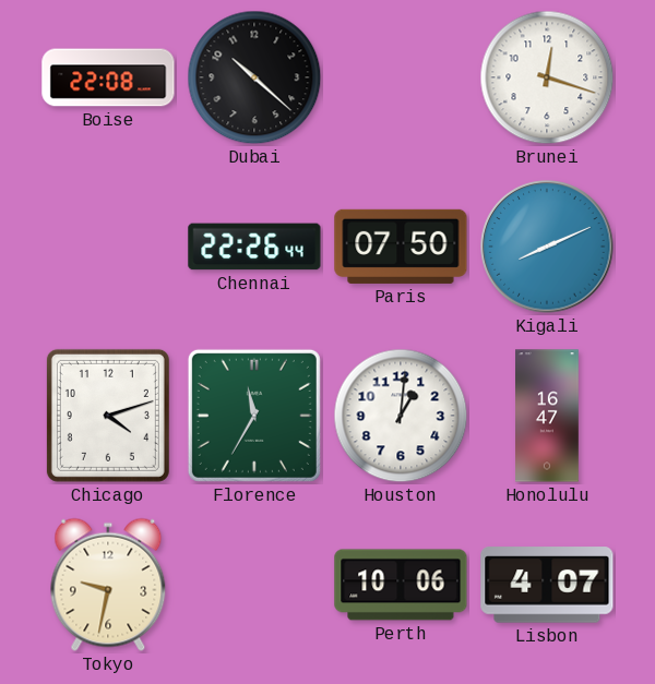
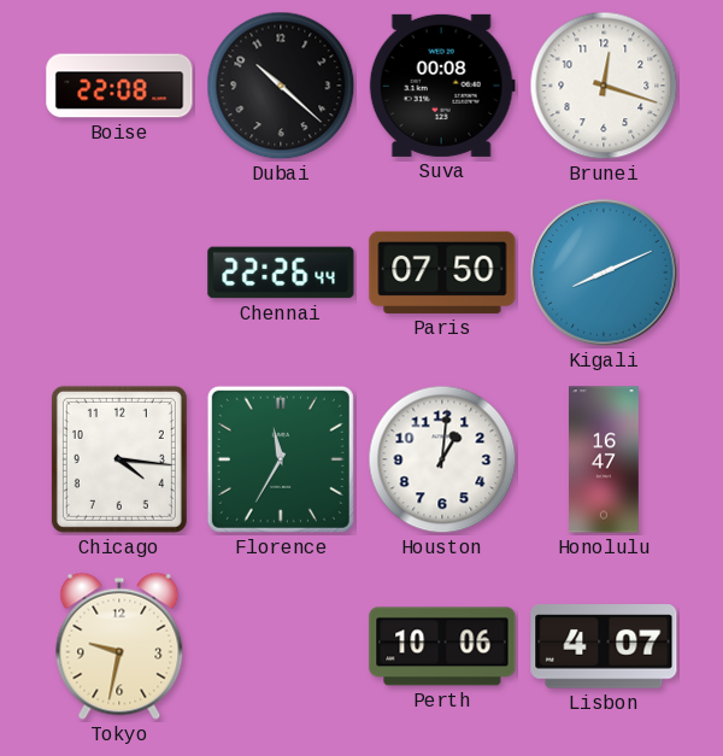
Suva: none -> 00:08 (442, 86)
Chicago: 4:12 -> 4:16 (119, 459)
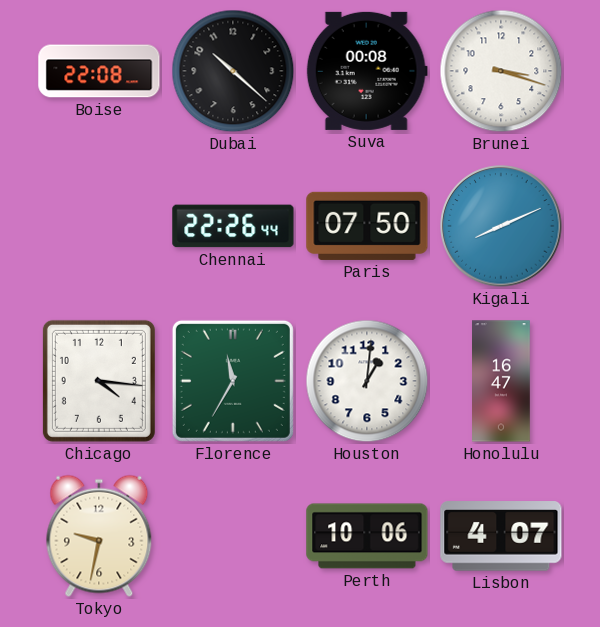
Brunei: 12:18 -> 3:18 (501, 71)
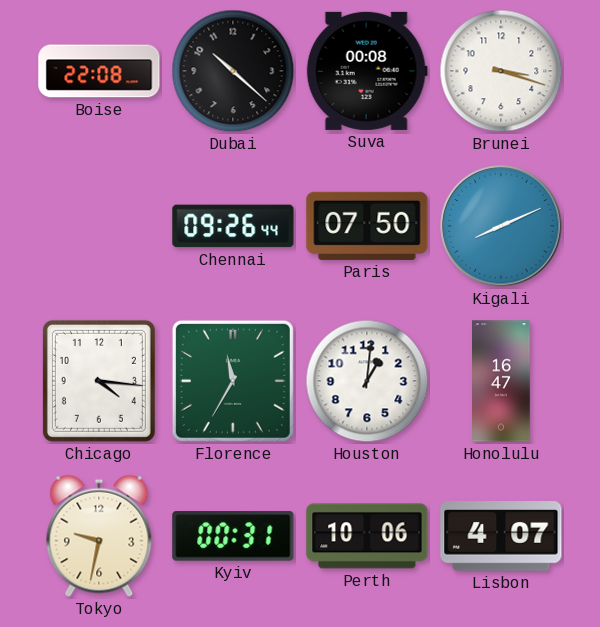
Chennai: 22:26 -> 09:26 (233, 226)
Kyiv: none -> 00:31 (233, 536)
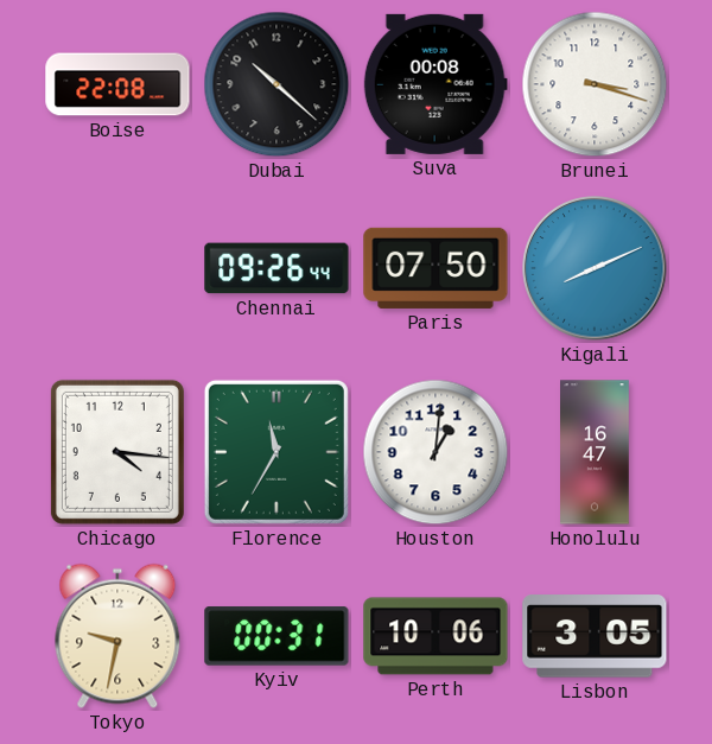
Lisbon: 4:07 -> 3:05 (595, 636)
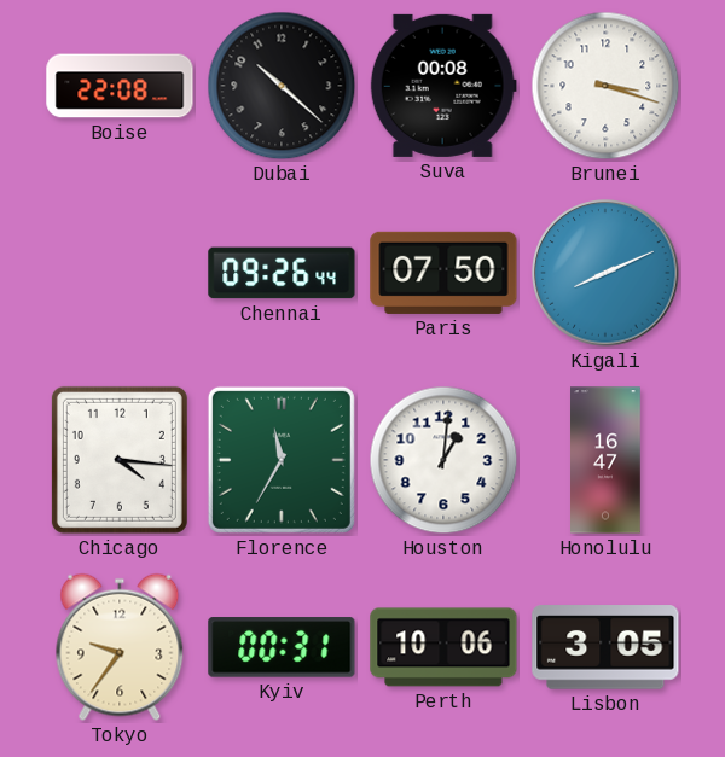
Tokyo: 9:32 -> 9:36 (120, 647)
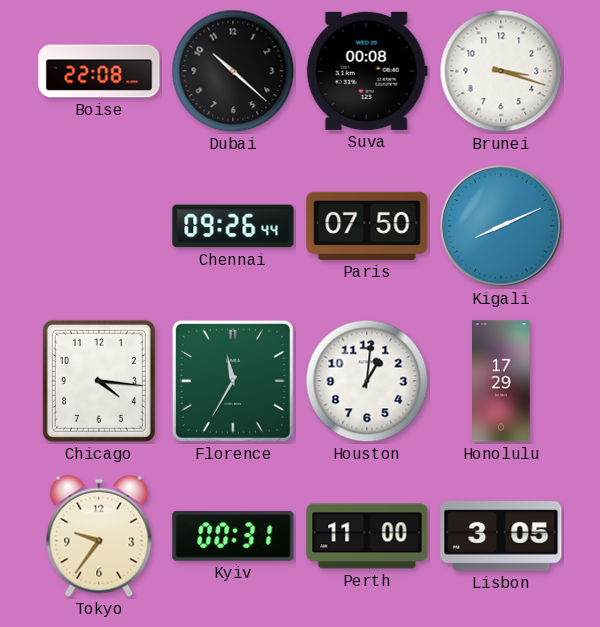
Honolulu: 16:47 -> 17:29 (502, 381)
Perth: 10:06 -> 11:00 (367, 536)
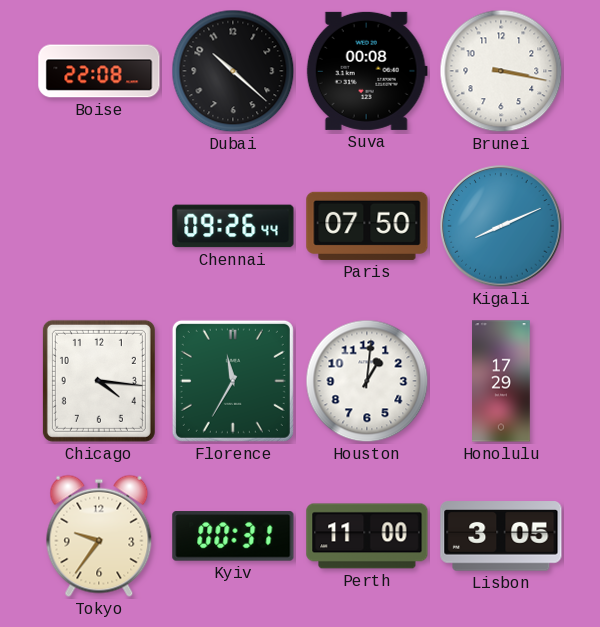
Brunei: 3:18 -> 3:17 (501, 71)
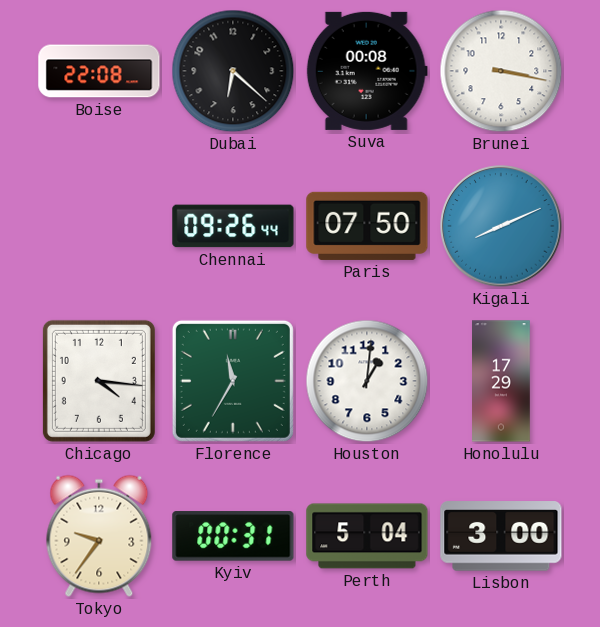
Dubai: 10:22 -> 6:22 (233, 71)
Perth: 11:00 -> 5:04 (367, 536)
Lisbon: 3:05 -> 3:00 (501, 536)
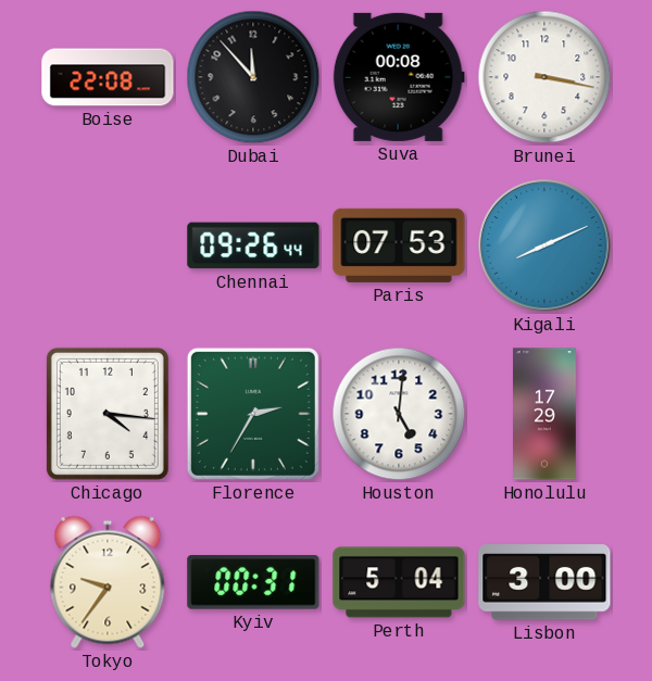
Dubai: 6:22 -> 11:53 (253, 77)
Paris: 07:50 -> 07:53 (399, 245)
Florence: 11:35 -> 2:35 (253, 414)
Houston: 1:01 -> 5:01 (399, 414)
